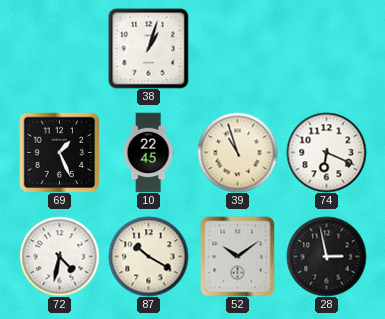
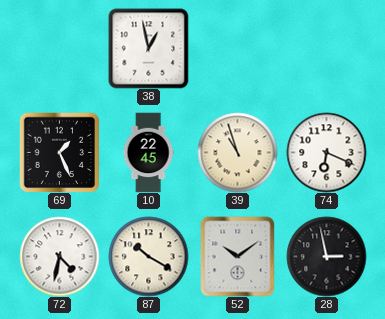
38: 1:03 -> 12:58 (148, 48)
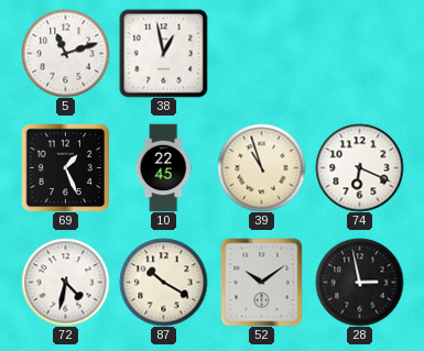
5: none -> 11:12 (65, 53)
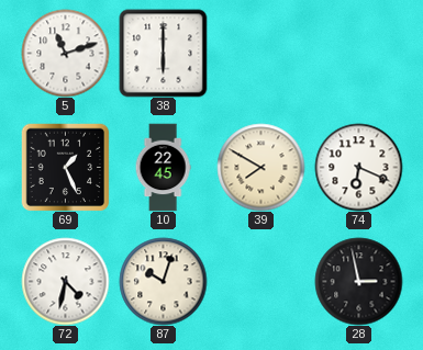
38: 12:58 -> 6:00 (163, 53)
39: 10:57 -> 7:50 (260, 167)
87: 10:20 -> 10:03 (163, 281)
52: 10:09 -> none (262, 282)
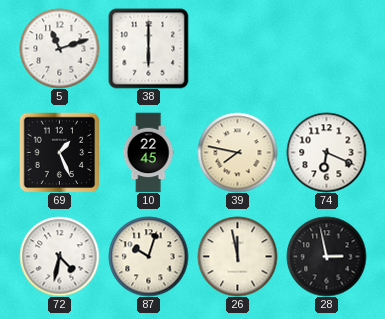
39: 7:50 -> 7:47 (237, 152)
26: none -> 11:58 (237, 256)
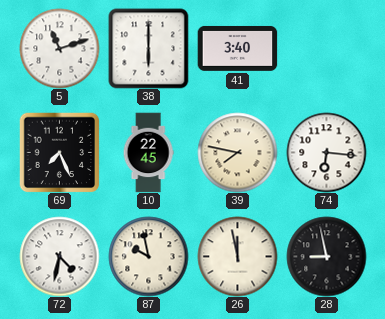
41: none -> 3:40 (237, 49)
69: 1:26 -> 7:26 (59, 152)
74: 6:19 -> 6:16 (326, 152)
87: 10:03 -> 9:58 (148, 256)
28: 2:58 -> 8:58 (326, 256)
